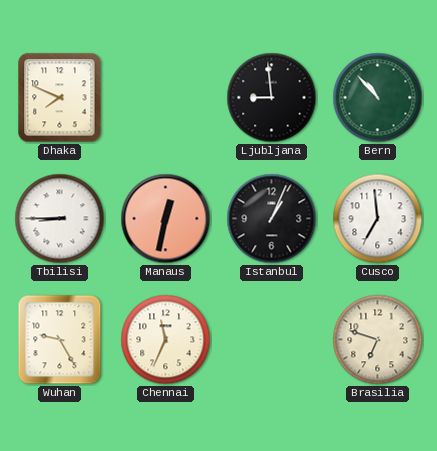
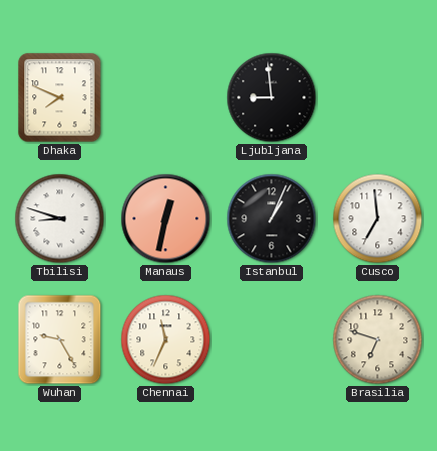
Bern: 10:53 -> none (378, 98)
Tbilisi: 8:45 -> 8:48 (60, 219)
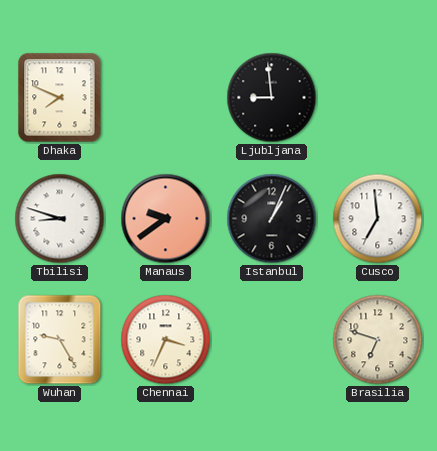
Manaus: 12:32 -> 9:39 (166, 219)
Chennai: 11:34 -> 3:34 (166, 340)
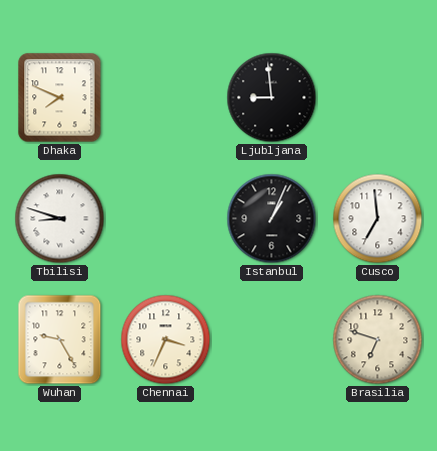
Manaus: 9:39 -> none (166, 219)
